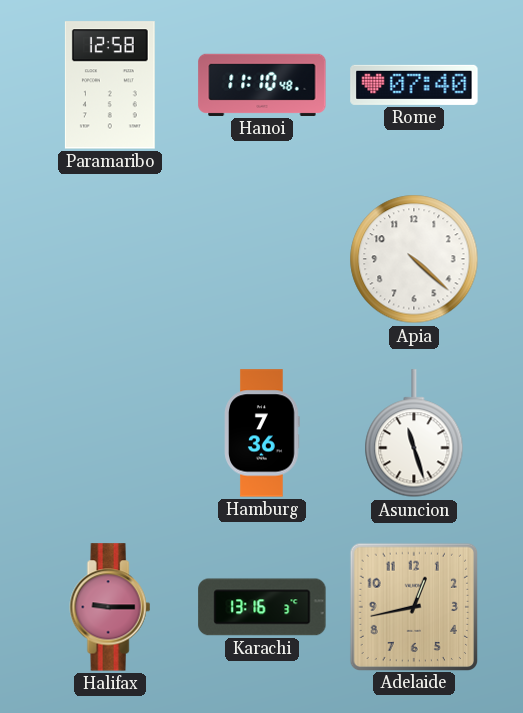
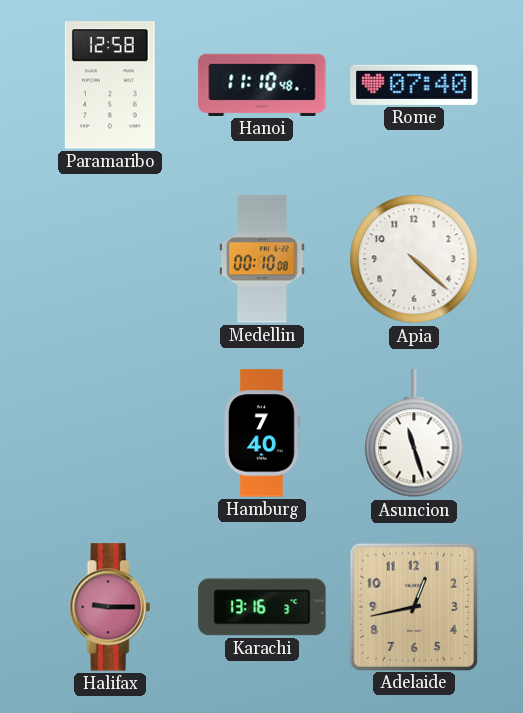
Medellin: none -> 00:10 (262, 259)
Hamburg: 7:36 -> 7:40 (262, 433)
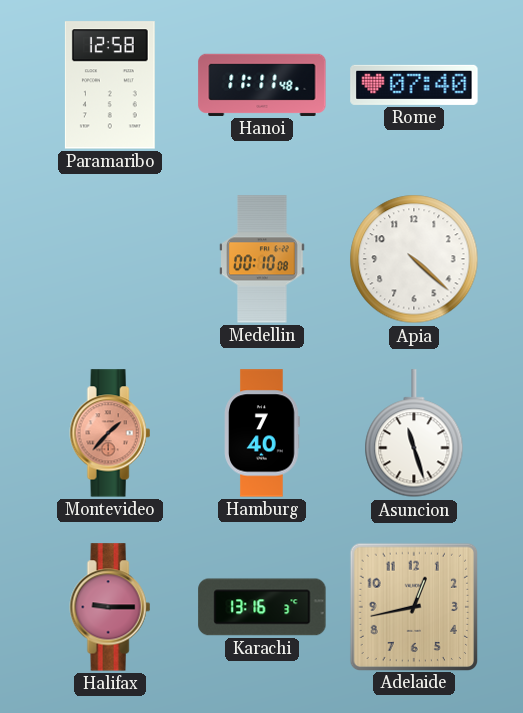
Hanoi: 11:10 -> 11:11 (262, 85)
Montevideo: none -> 1:37 (110, 433)
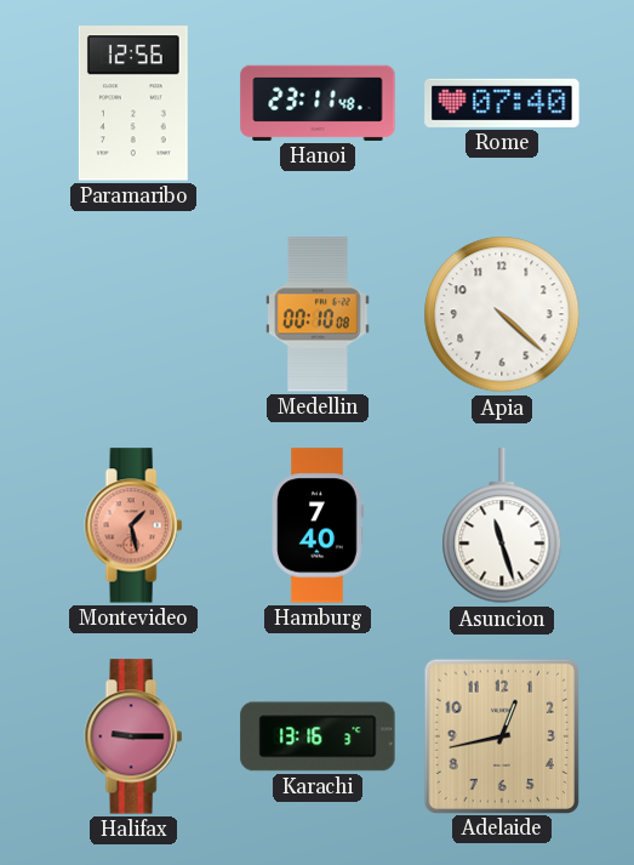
Paramaribo: 12:58 -> 12:56 (133, 103)
Hanoi: 11:11 -> 23:11 (318, 103)
Montevideo: 1:37 -> 1:28 (133, 525)
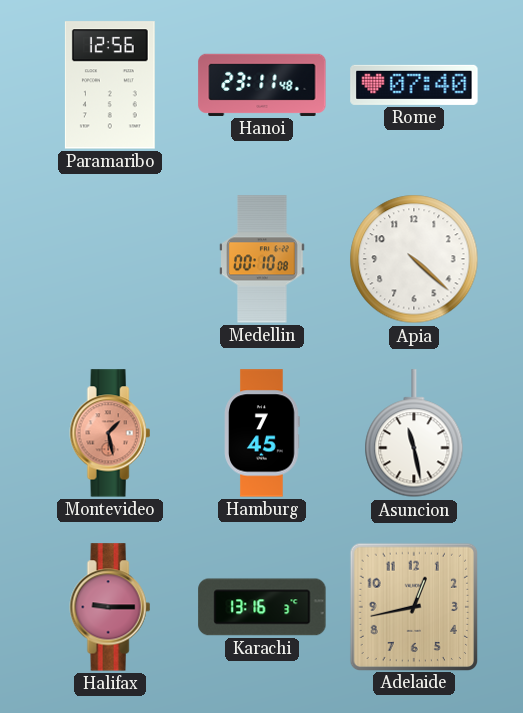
Hamburg: 7:40 -> 7:45 (262, 433)
Asuncion: 11:27 -> 11:28 (414, 434)
